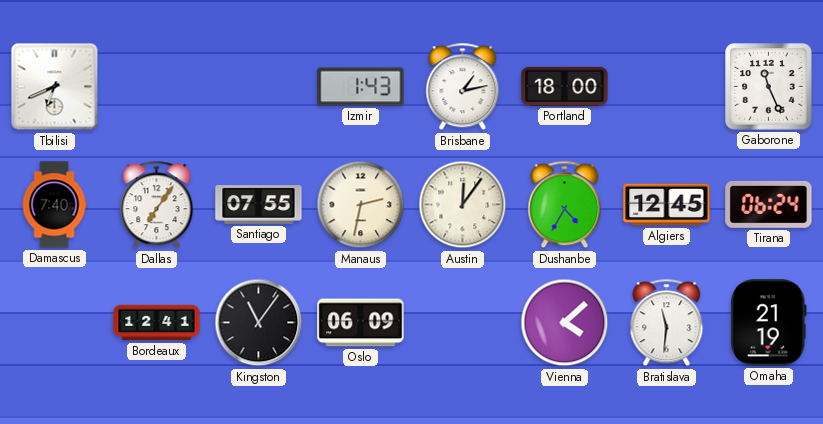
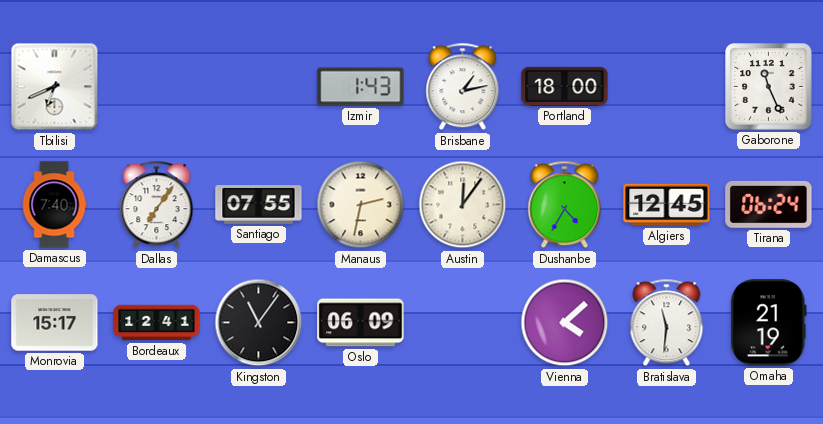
Monrovia: none -> 15:17 (55, 323)
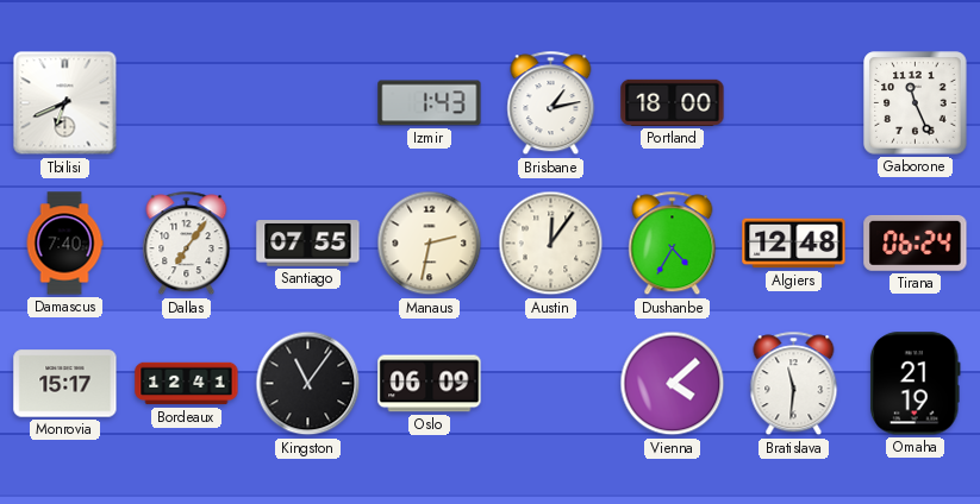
Algiers: 12:45 -> 12:48 (794, 244)
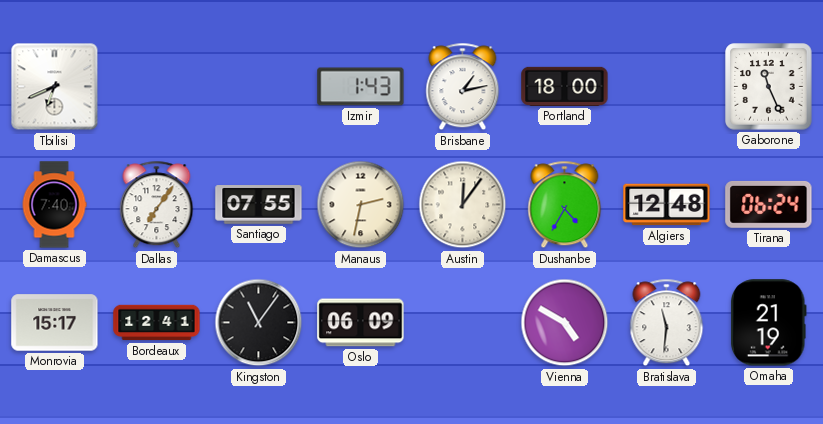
Vienna: 4:08 -> 4:50 (565, 323)
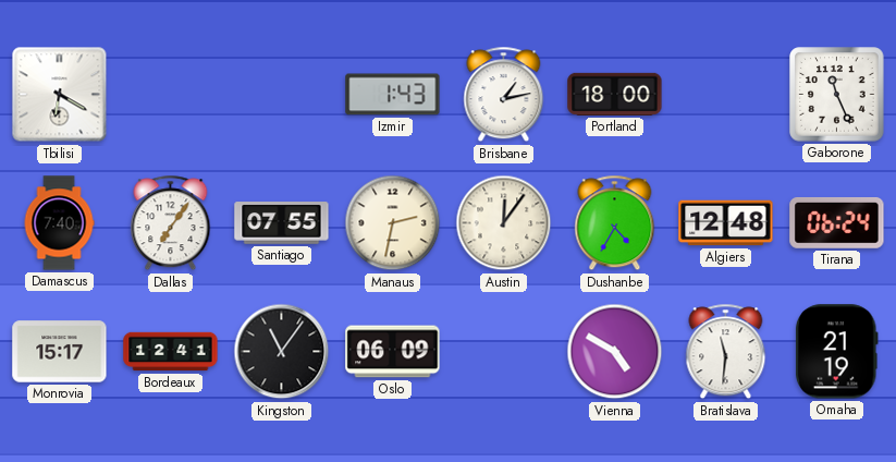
Tbilisi: 6:41 -> 6:20 (60, 95)
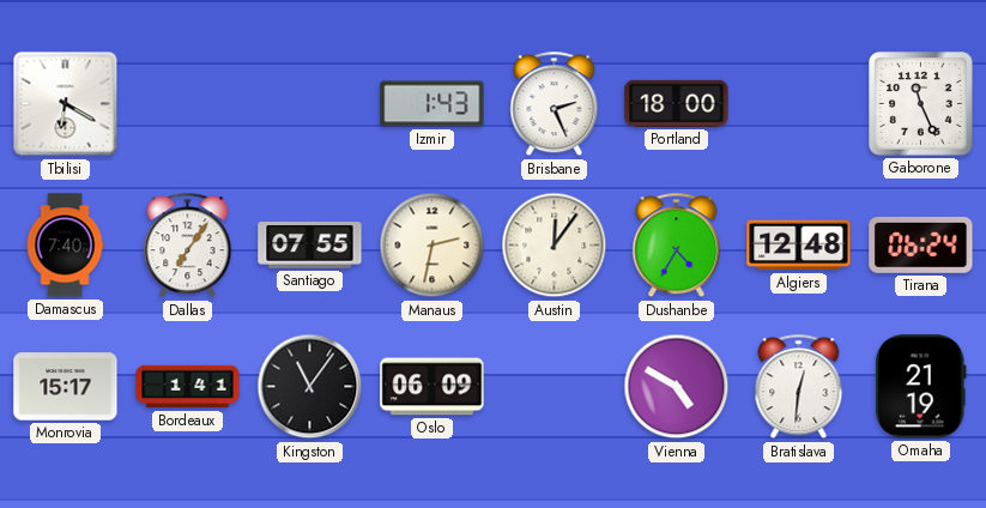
Brisbane: 1:13 -> 2:26 (555, 104)
Bordeaux: 12:41 -> 1:41 (188, 387)
Bratislava: 11:31 -> 12:31 (799, 387)
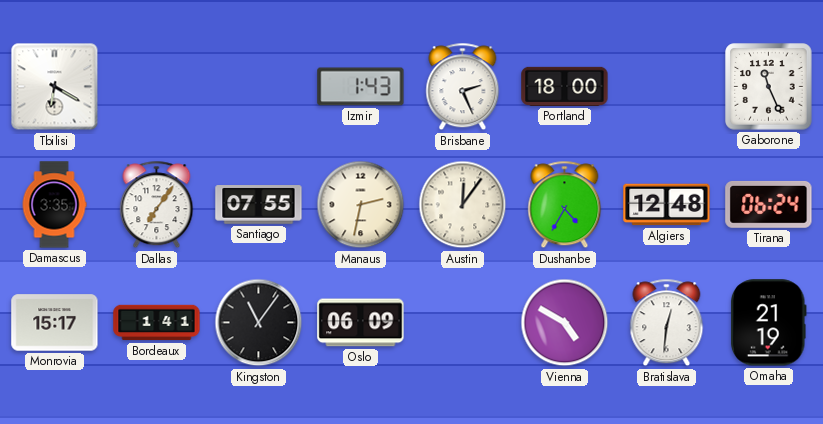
Damascus: 7:40 -> 3:35 (54, 205)
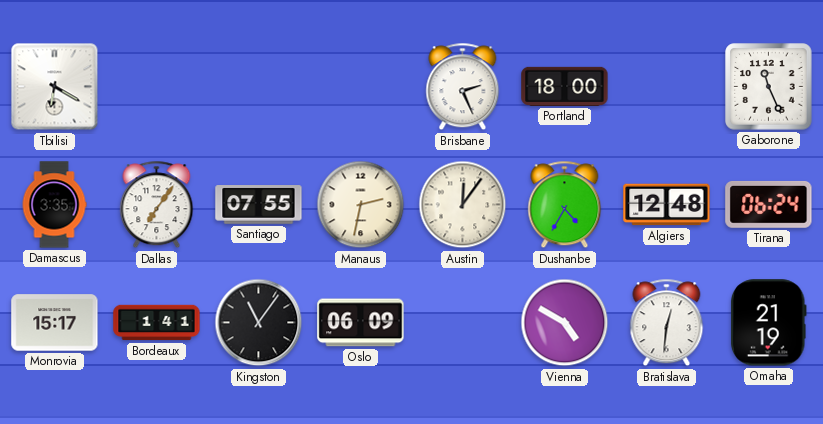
Izmir: 1:43 -> none (361, 87)
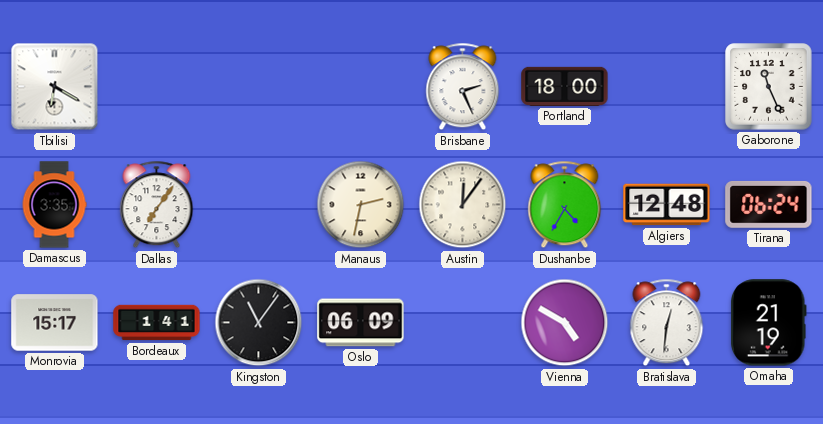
Santiago: 07:55 -> none (259, 205)
